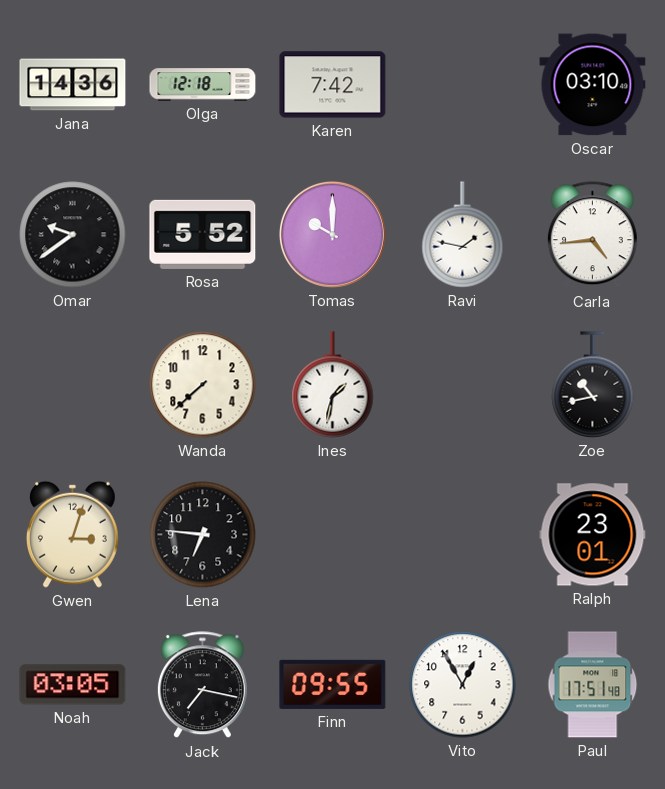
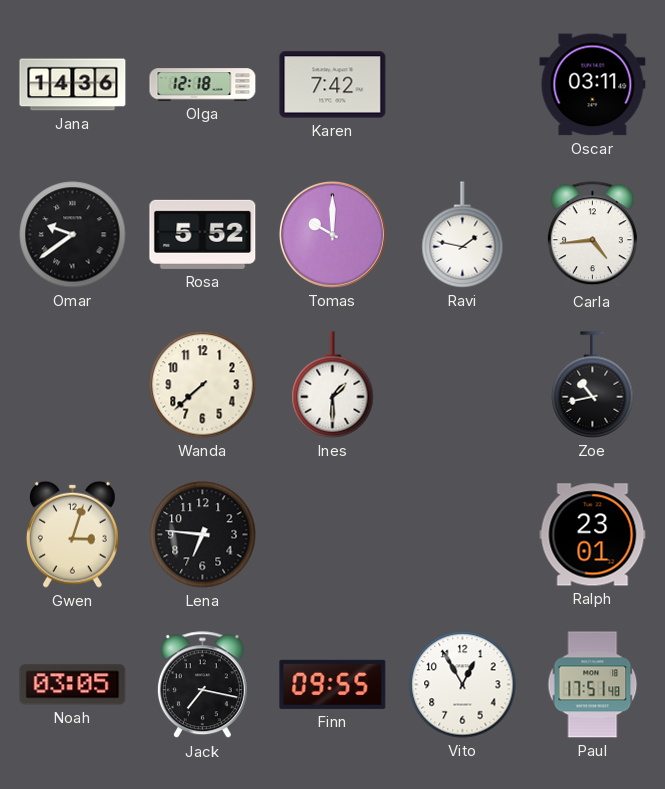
Oscar: 03:10 -> 03:11 (593, 85)
Ines: 1:32 -> 1:30 (333, 385)
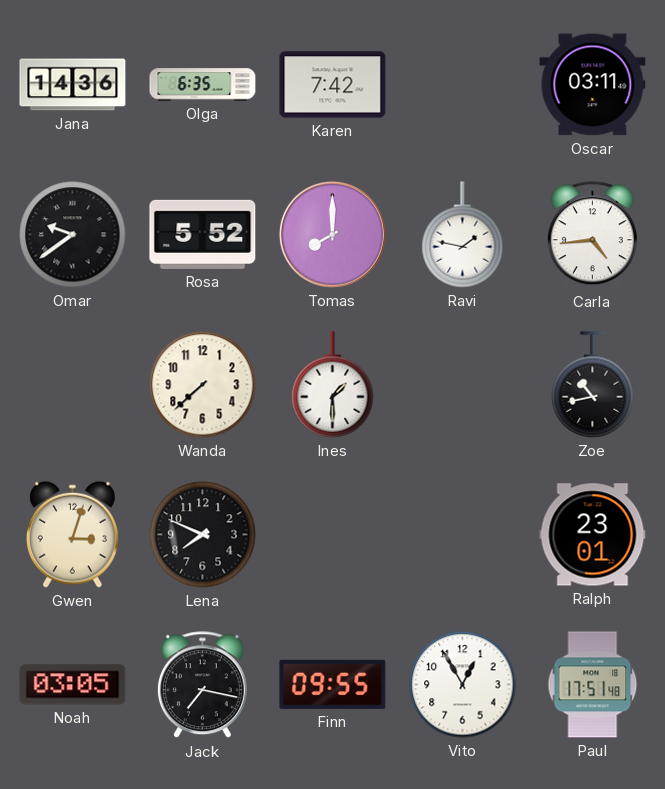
Olga: 12:18 -> 6:35 (203, 85)
Tomas: 10:00 -> 8:00 (332, 234)
Lena: 6:46 -> 7:49 (203, 535)
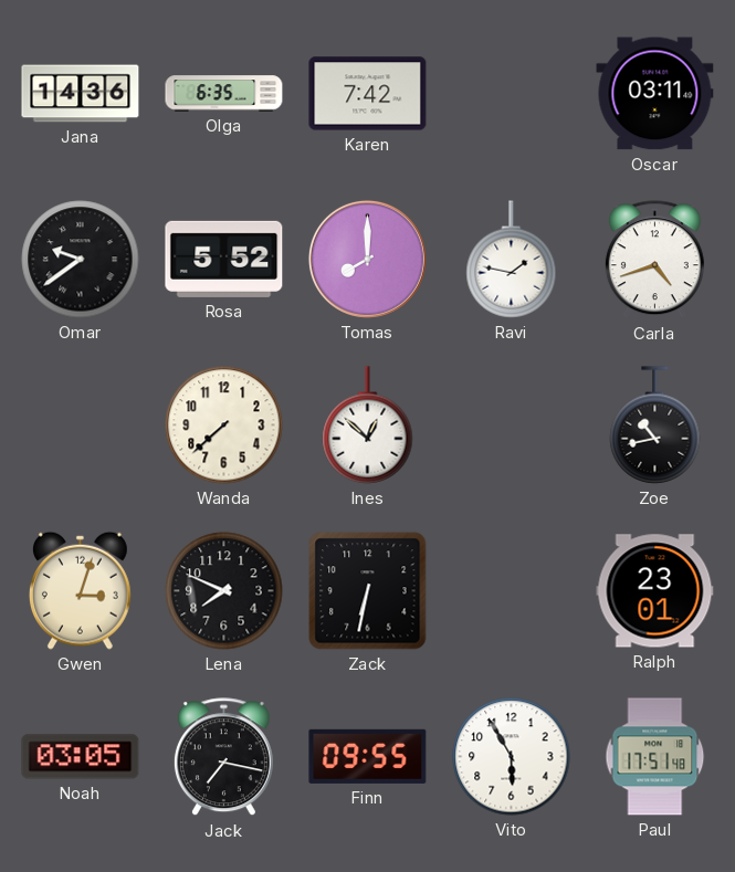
Carla: 4:44 -> 4:42 (654, 260)
Ines: 1:30 -> 12:52 (368, 426)
Zack: none -> 6:32 (368, 591)
Vito: 12:55 -> 5:55 (512, 757)
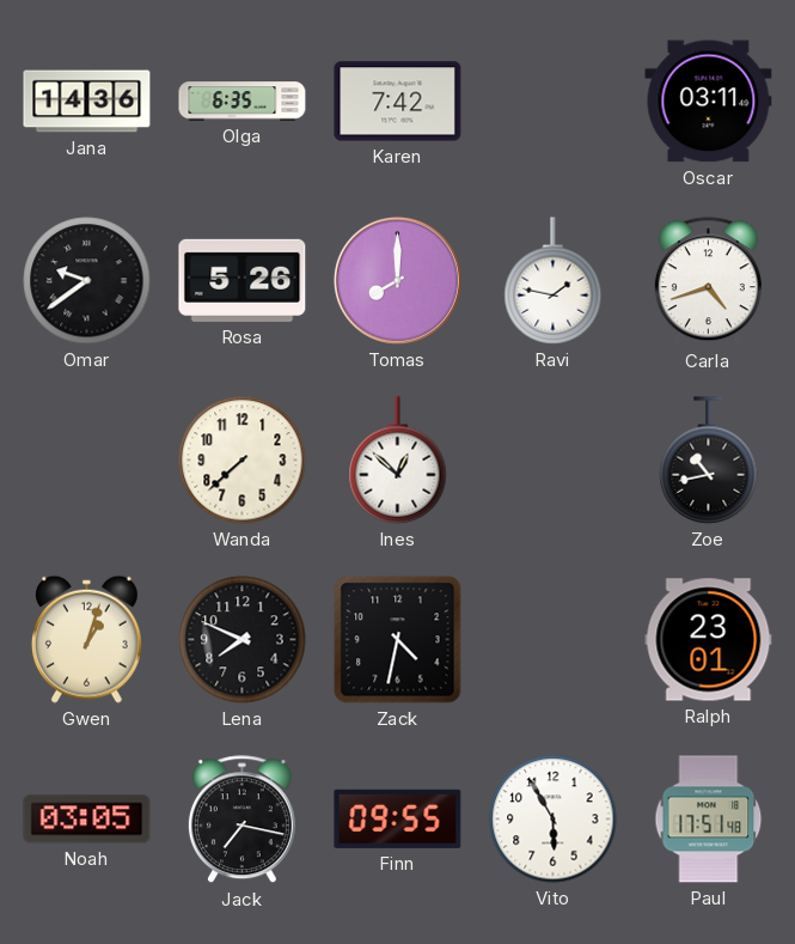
Rosa: 5:52 -> 5:26 (243, 280)
Gwen: 3:03 -> 1:03 (86, 639)
Zack: 6:32 -> 4:32 (398, 640)
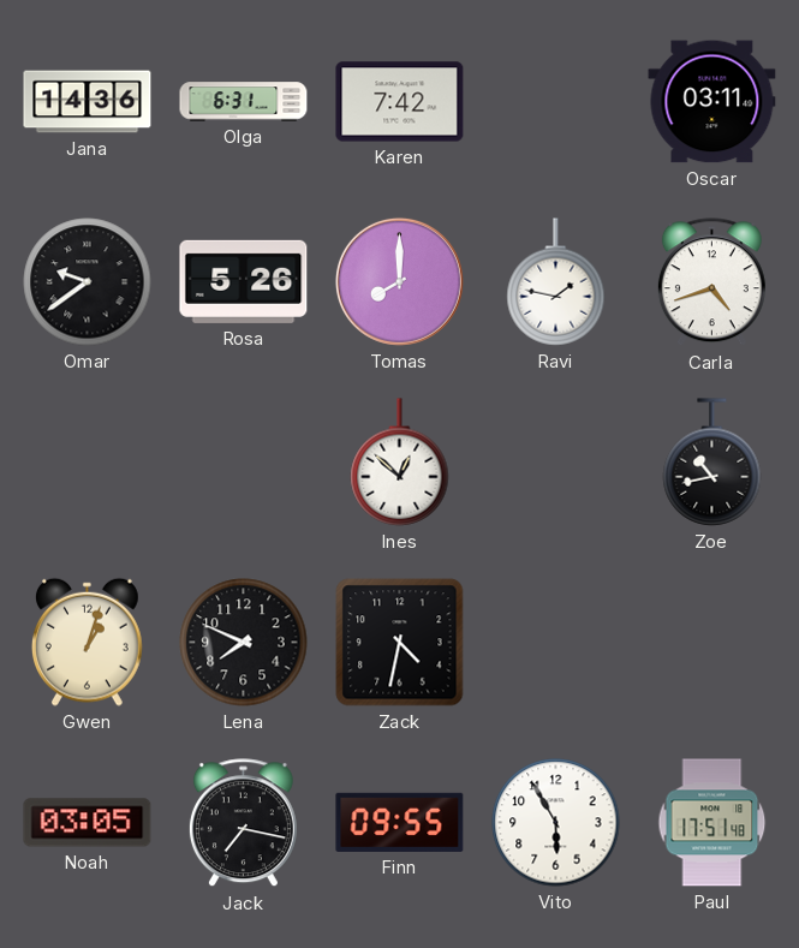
Olga: 6:35 -> 6:31 (244, 102)
Wanda: 7:38 -> none (243, 461)
Ralph: 23:01 -> none (709, 640)
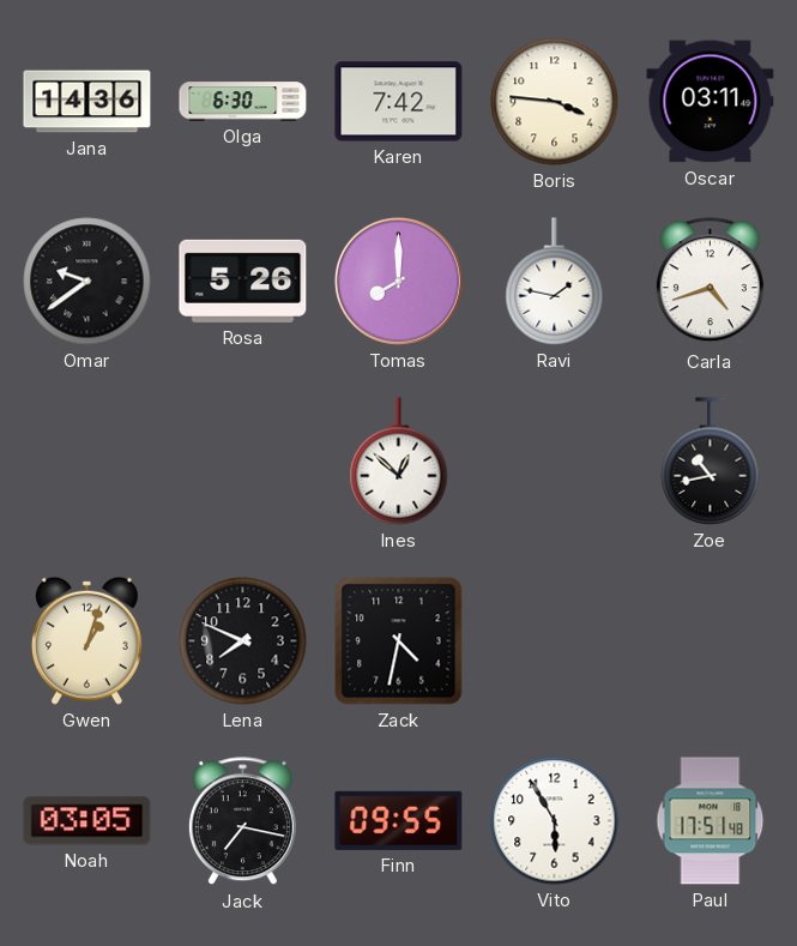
Olga: 6:31 -> 6:30 (243, 102)
Boris: none -> 3:46 (555, 102)
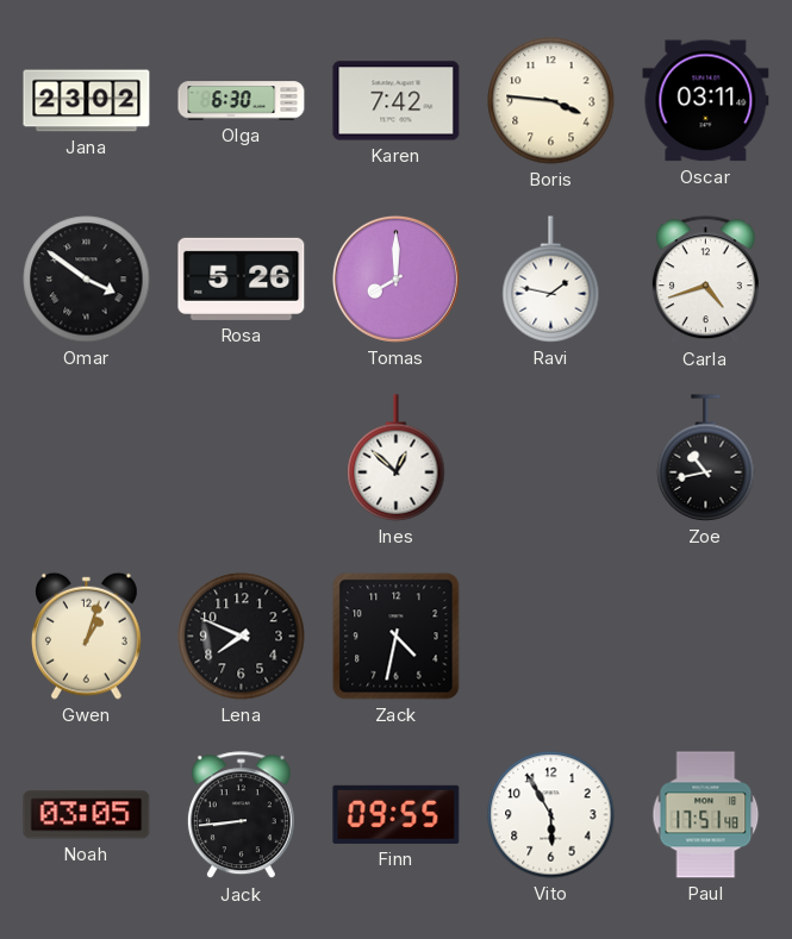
Jana: 14:36 -> 23:02 (87, 101)
Omar: 9:39 -> 3:51 (87, 280)
Jack: 7:17 -> 8:44 (241, 815)
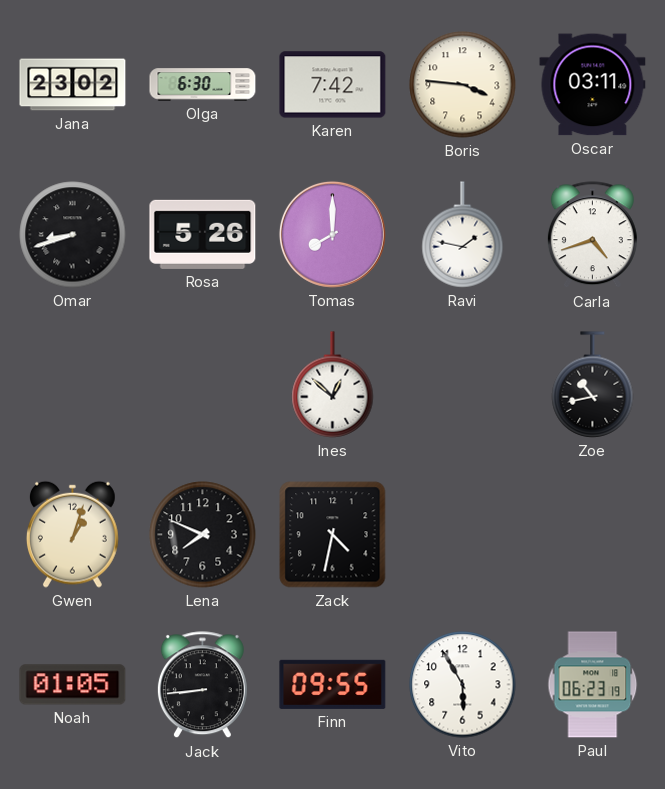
Omar: 3:51 -> 8:42 (73, 235)
Noah: 03:05 -> 01:05 (73, 685)
Paul: 17:51 -> 06:23 (593, 685)
